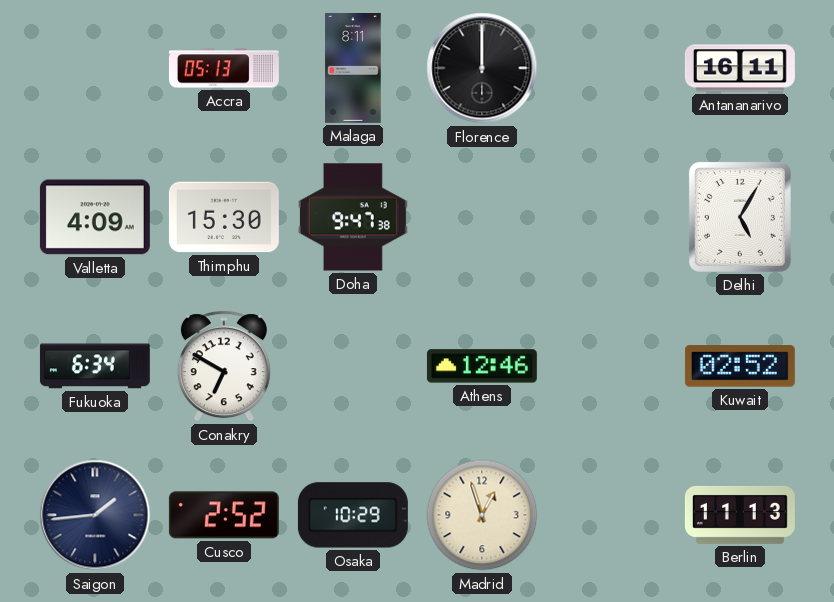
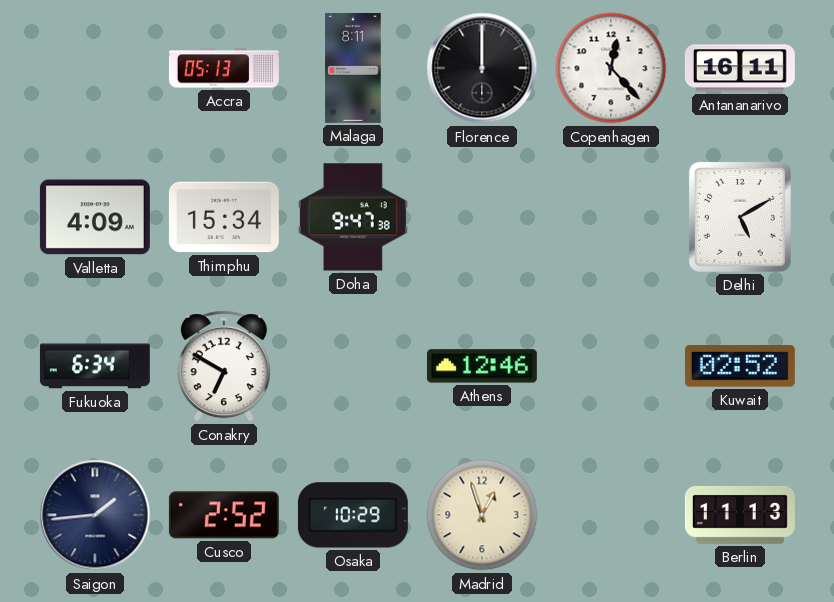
Copenhagen: none -> 12:23 (611, 68)
Thimphu: 15:30 -> 15:34 (224, 217)
Delhi: 5:05 -> 5:10 (740, 217)
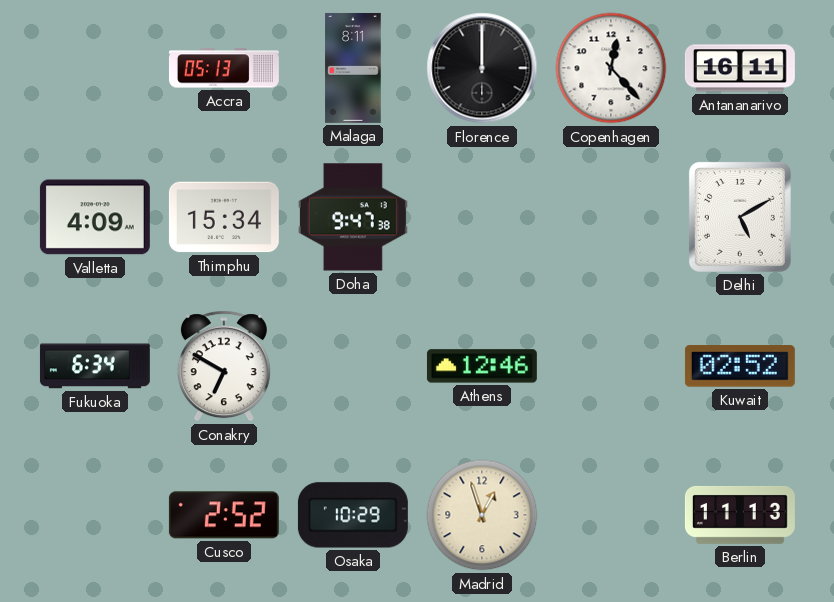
Saigon: 1:44 -> none (95, 515)
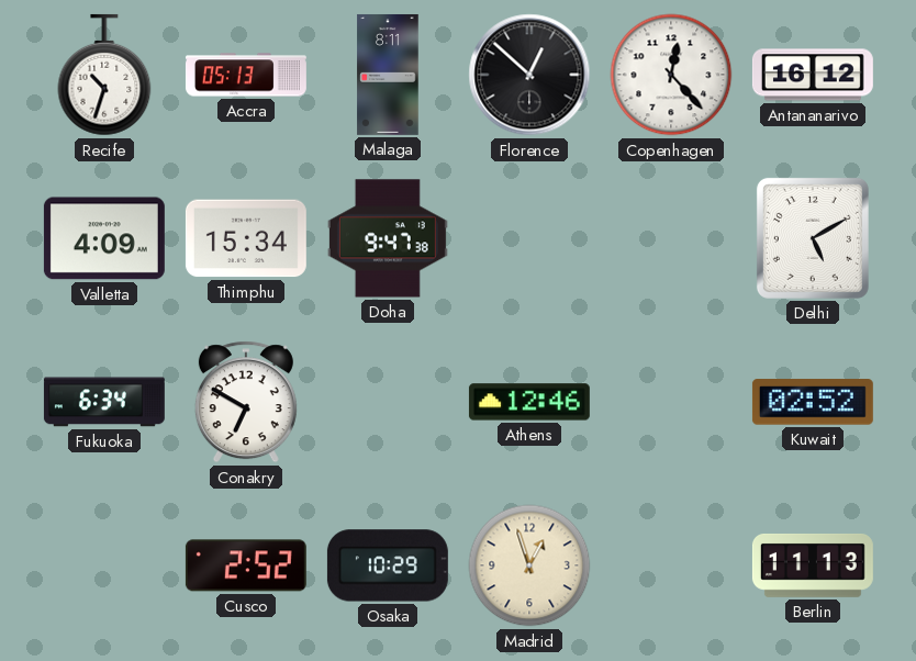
Recife: none -> 10:33 (104, 75)
Florence: 12:00 -> 12:52 (529, 75)
Antananarivo: 16:11 -> 16:12 (813, 75)
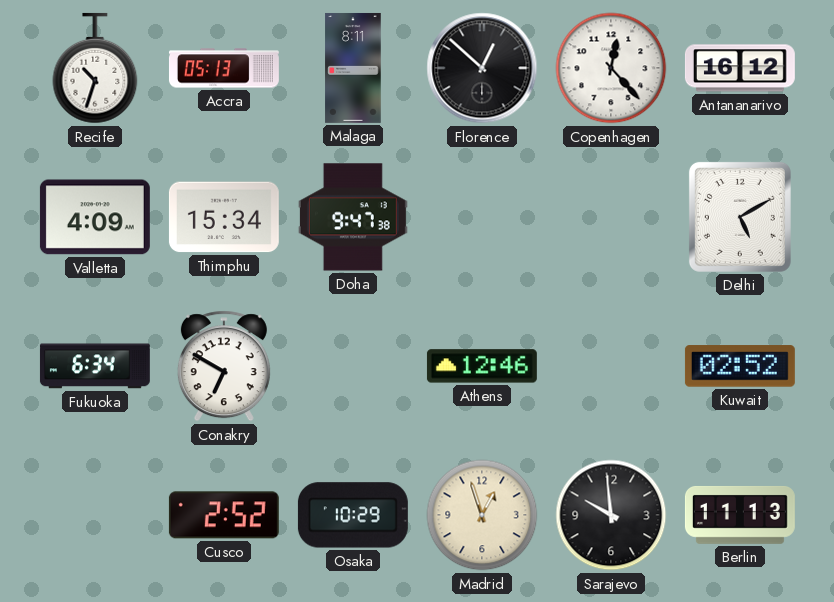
Sarajevo: none -> 9:59 (611, 515)
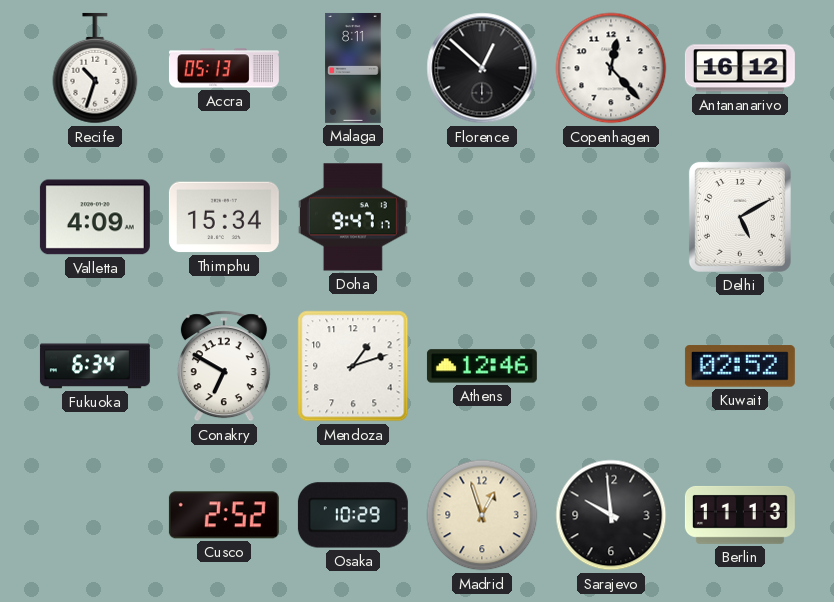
Doha: 9:47:38 -> 9:47:17 (353, 217)
Mendoza: none -> 1:12 (353, 366)
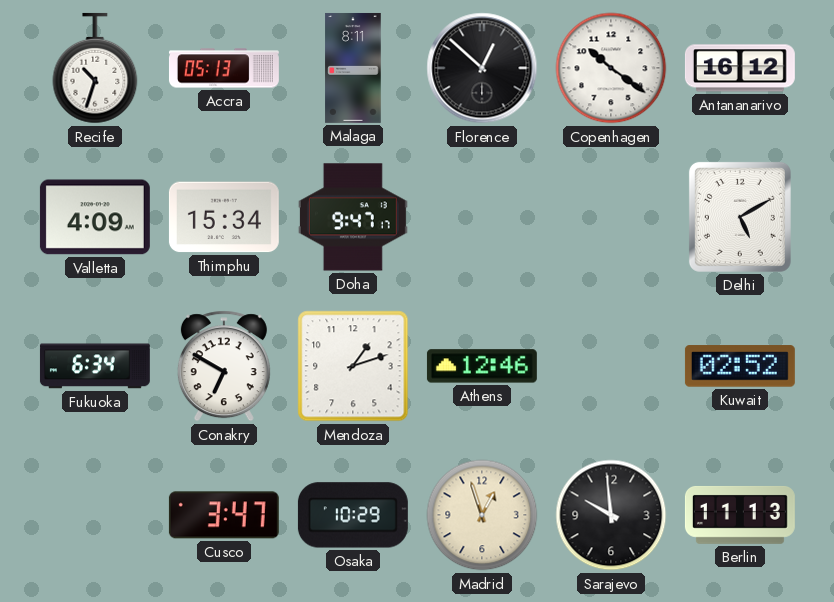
Copenhagen: 12:23 -> 10:21 (611, 68)
Cusco: 2:52 -> 3:47 (224, 515)
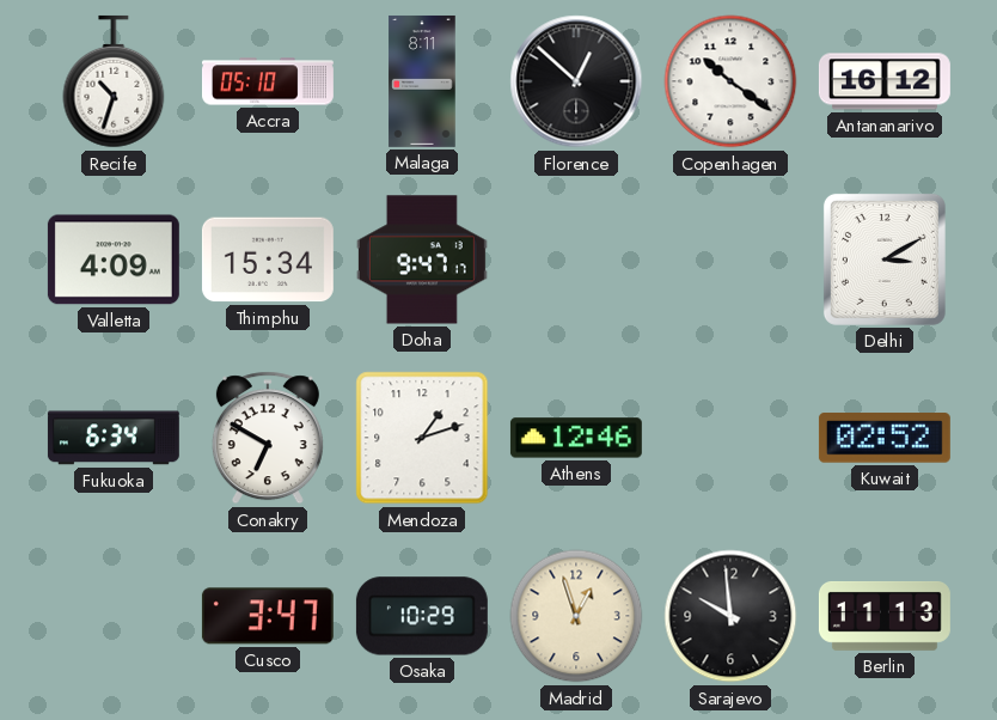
Accra: 05:13 -> 05:10 (268, 81)
Delhi: 5:10 -> 3:10 (885, 260)
